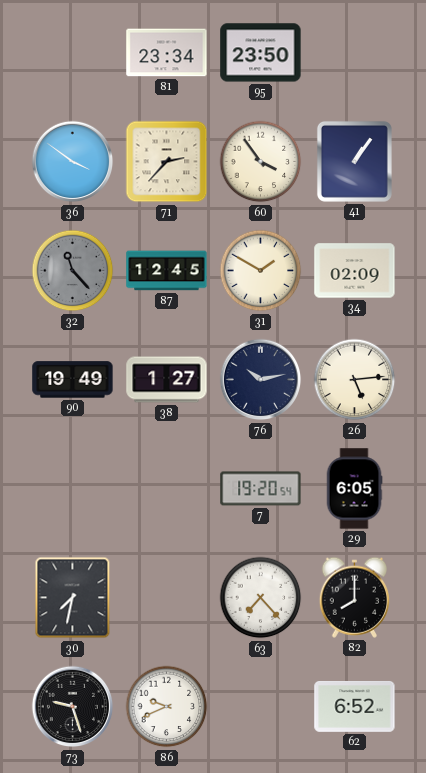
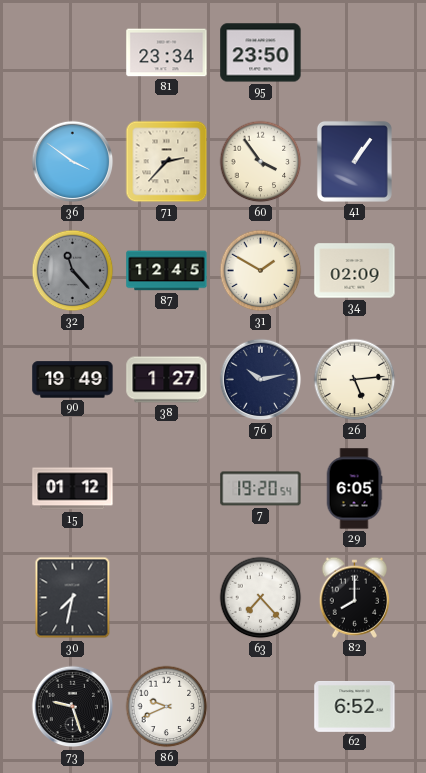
15: none -> 01:12 (73, 489)
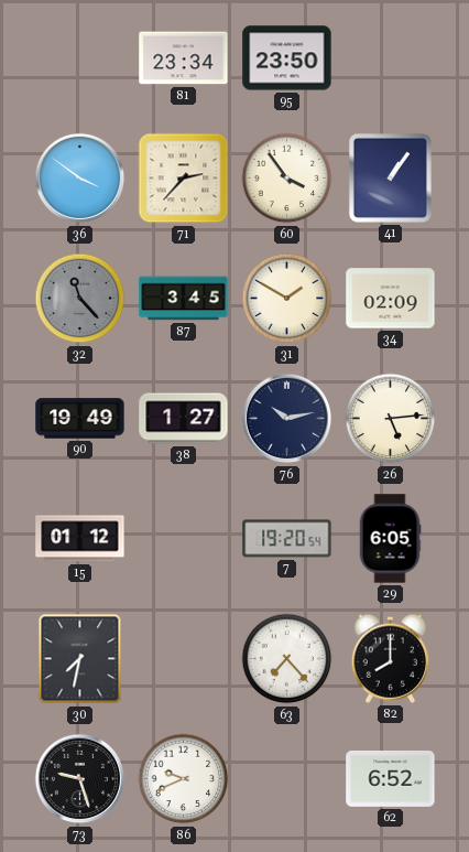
87: 12:45 -> 3:45 (184, 299)
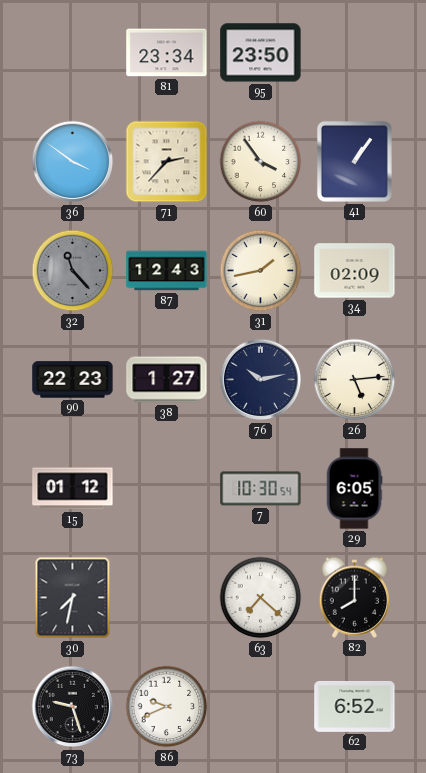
87: 3:45 -> 12:43 (167, 271)
31: 1:50 -> 1:43 (261, 271)
90: 19:49 -> 22:23 (73, 380)
7: 19:20 -> 10:30 (261, 489)
63: 7:23 -> 7:22 (261, 598)
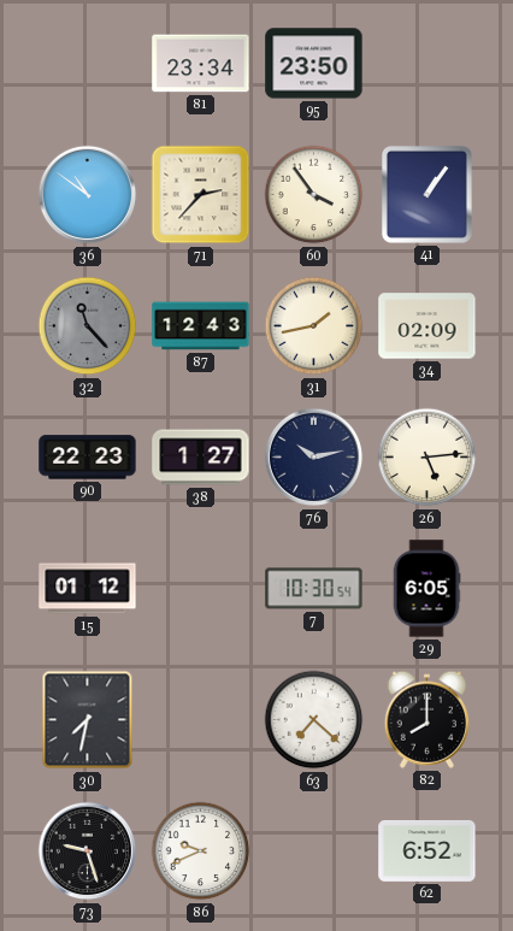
36: 3:51 -> 10:51 (88, 195)
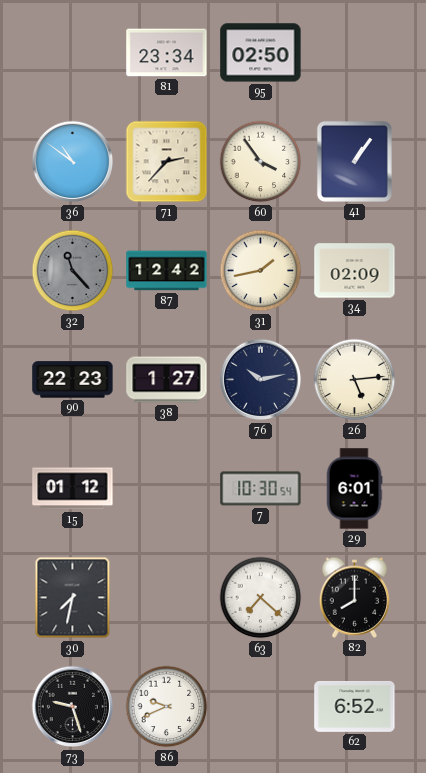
95: 23:50 -> 02:50 (261, 53)
87: 12:43 -> 12:42 (167, 271)
29: 6:05 -> 6:01 (354, 489)
